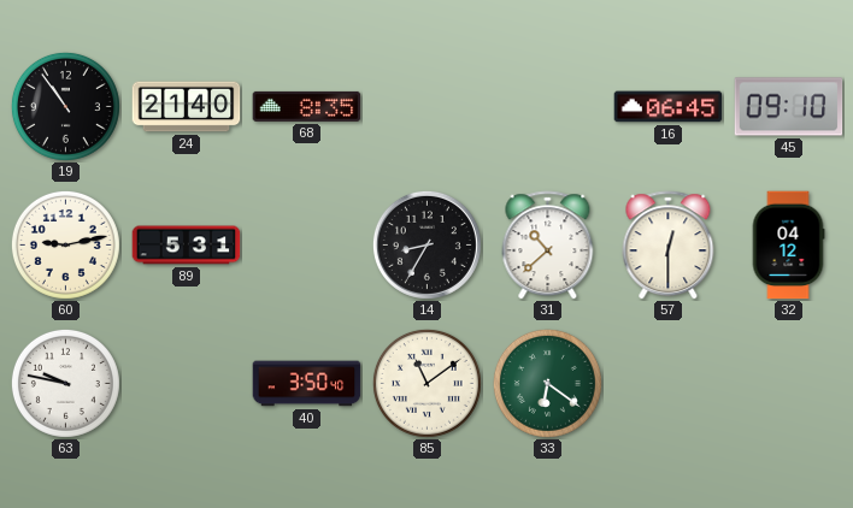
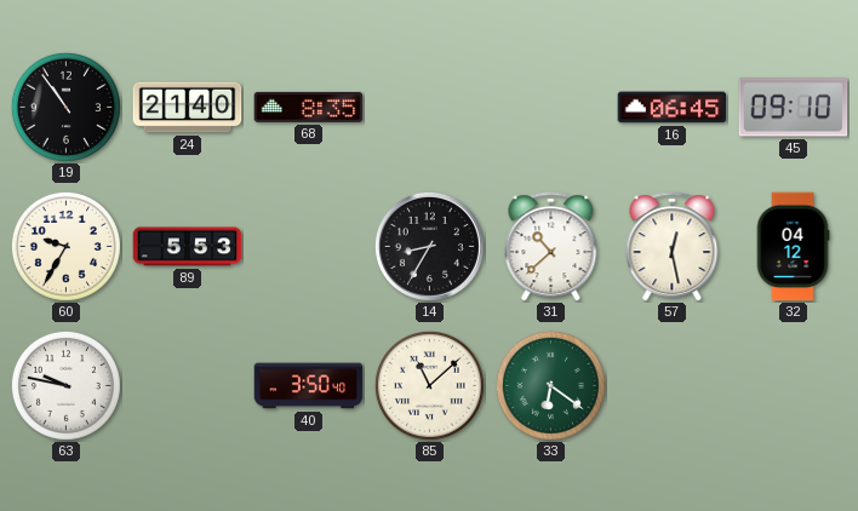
60: 9:13 -> 9:35 (65, 246)
89: 5:31 -> 5:53 (188, 247)
57: 12:30 -> 12:28 (673, 247)
85: 11:09 -> 11:08 (429, 385)
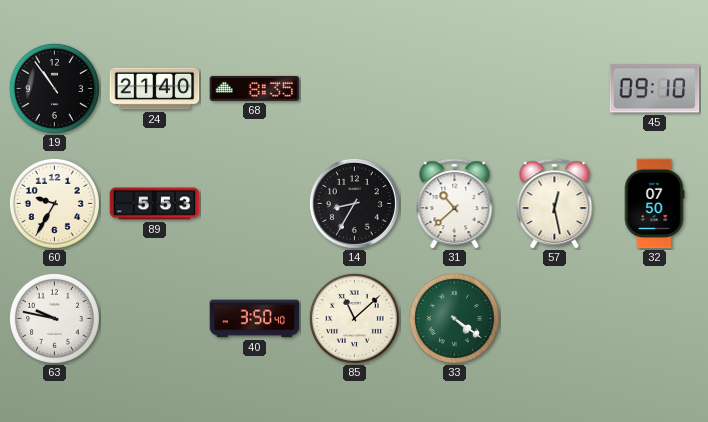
16: 06:45 -> none (673, 108)
32: 04:12 -> 07:50 (654, 204)
33: 6:21 -> 4:21 (454, 318)
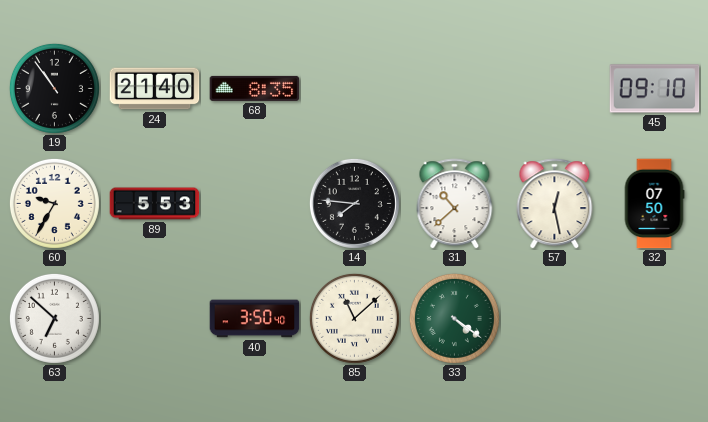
14: 8:35 -> 7:46 (354, 203)
63: 9:47 -> 6:52 (54, 318)
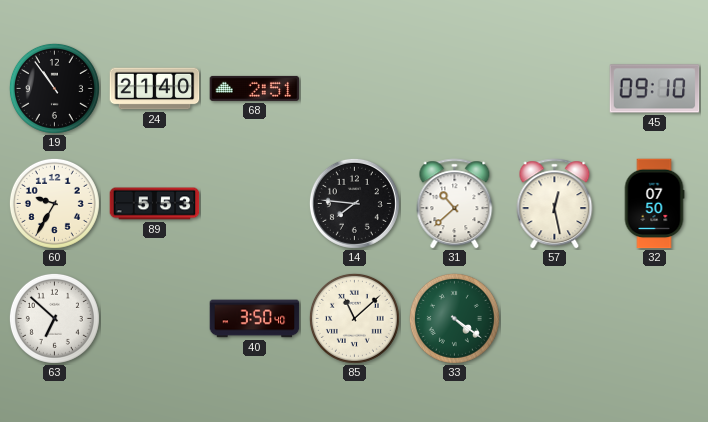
68: 8:35 -> 2:51 (255, 88)
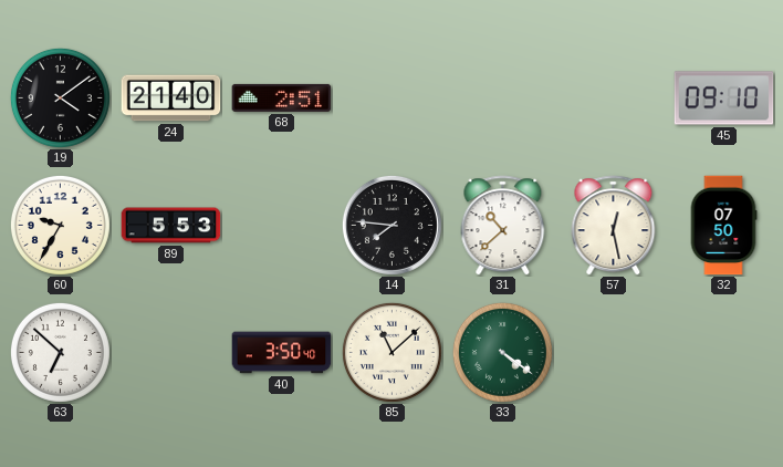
19: 10:54 -> 4:09 (60, 97)
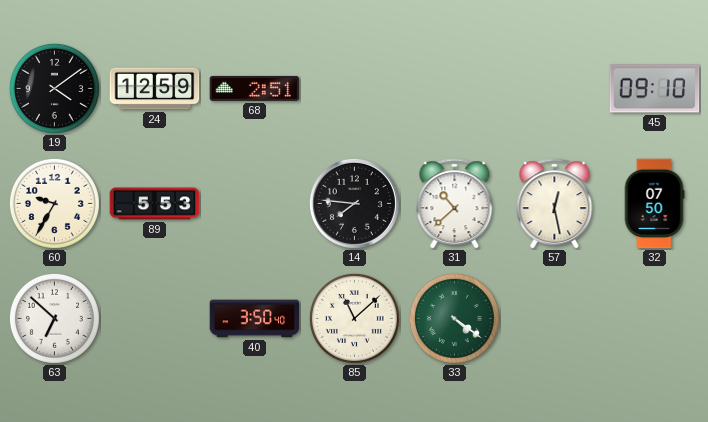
24: 21:40 -> 12:59 (155, 89)
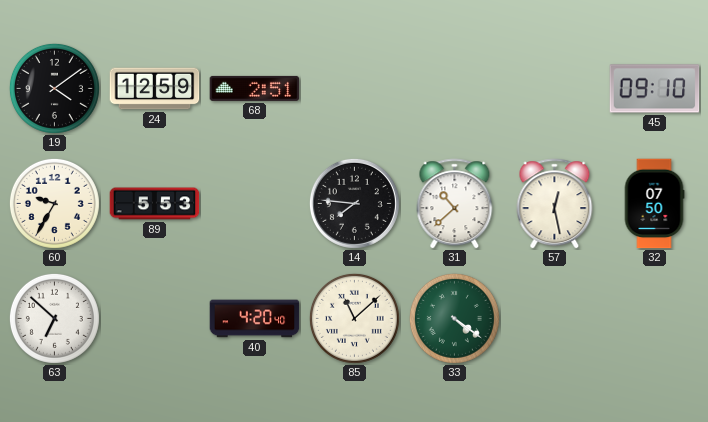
40: 3:50 -> 4:20 (255, 319)
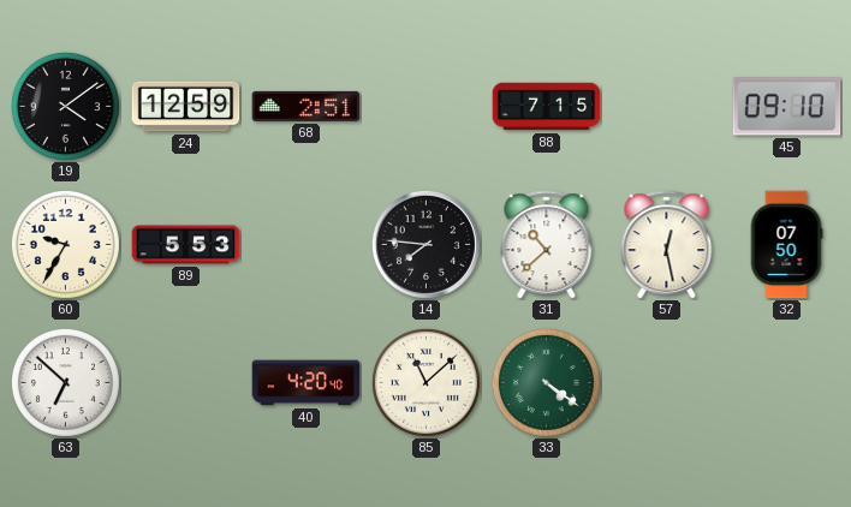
88: none -> 7:15 (547, 107)
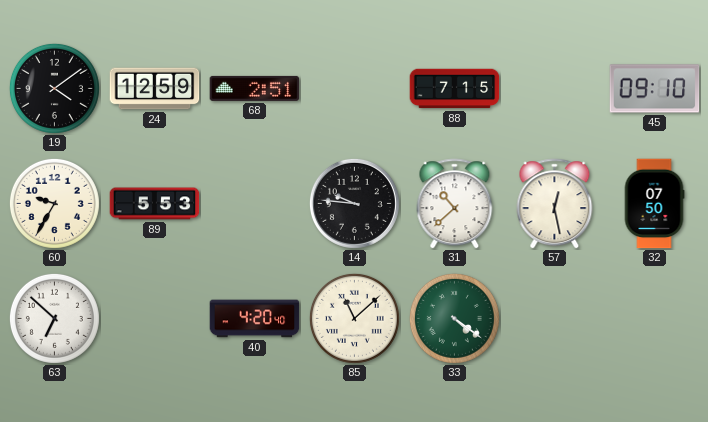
14: 7:46 -> 9:46 (354, 203)
